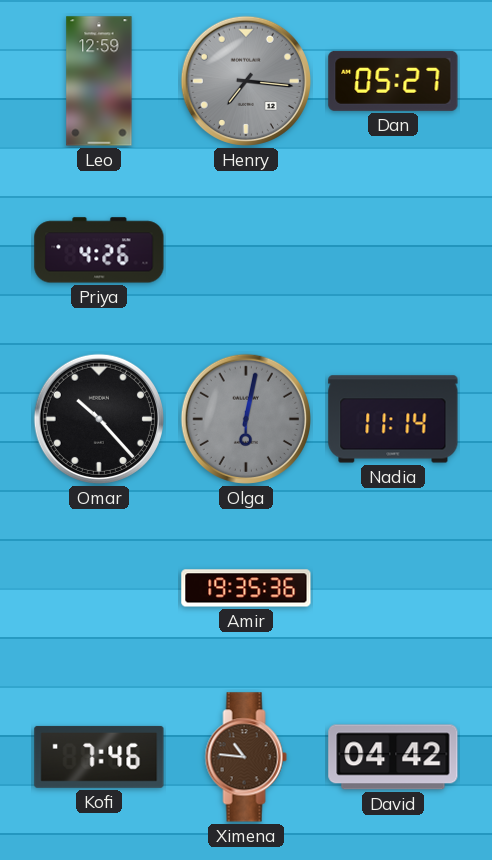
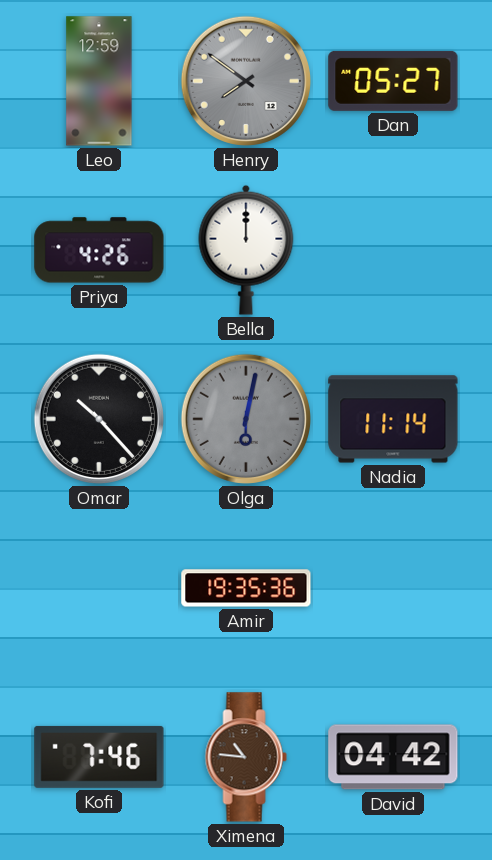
Henry: 7:16 -> 7:51 (246, 81)
Bella: none -> 12:00 (246, 250)
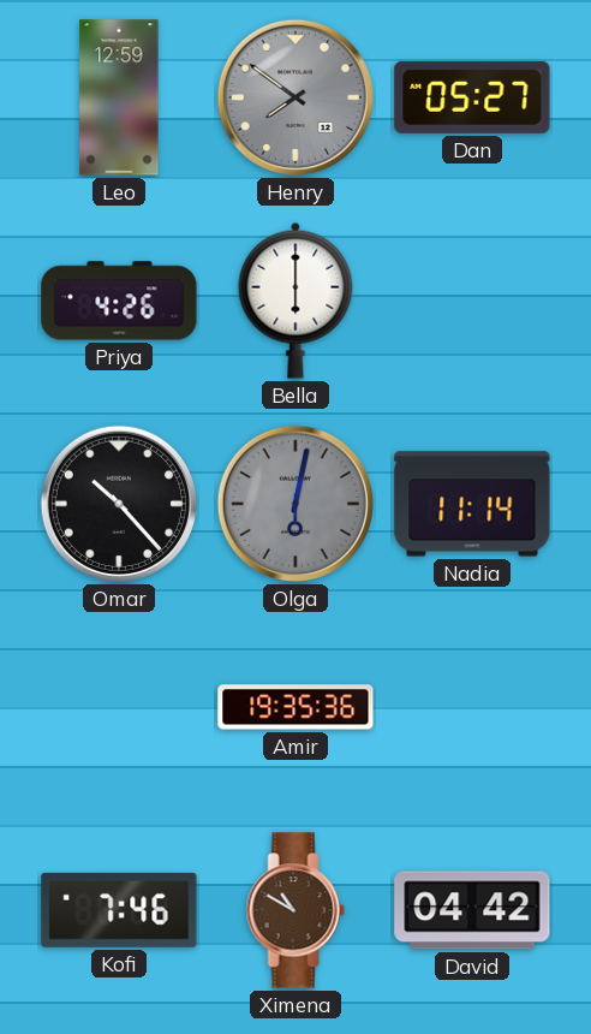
Bella: 12:00 -> 6:00 (295, 301)
Ximena: 10:46 -> 10:50 (295, 910)
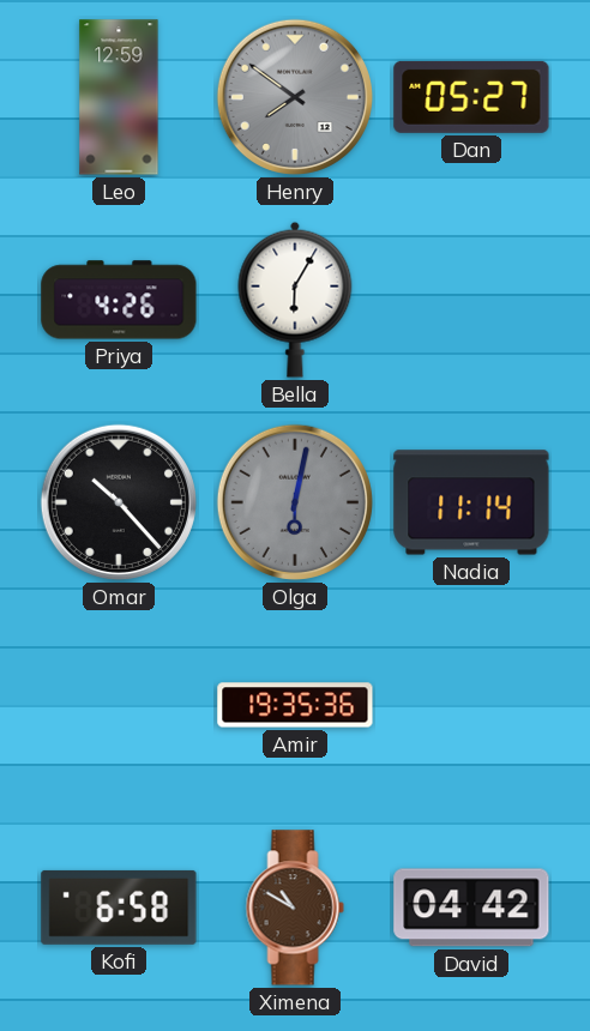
Bella: 6:00 -> 6:05 (295, 300)
Kofi: 7:46 -> 6:58 (119, 908)
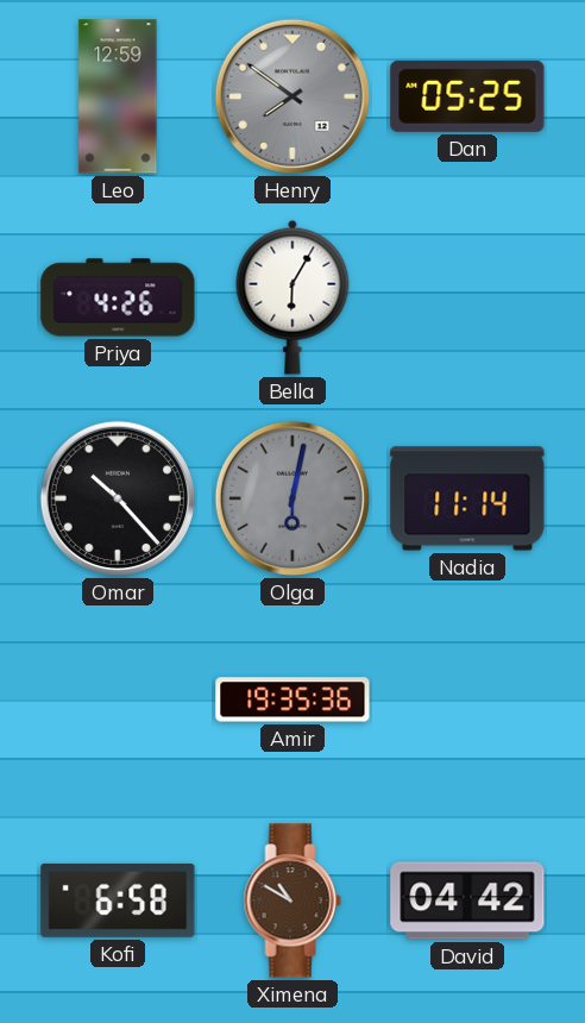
Dan: 05:27 -> 05:25 (467, 96)
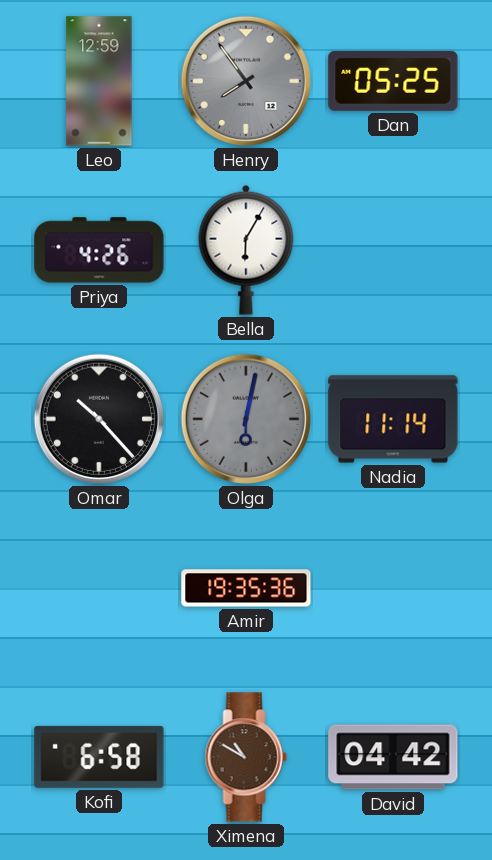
Henry: 7:51 -> 7:54 (246, 81)
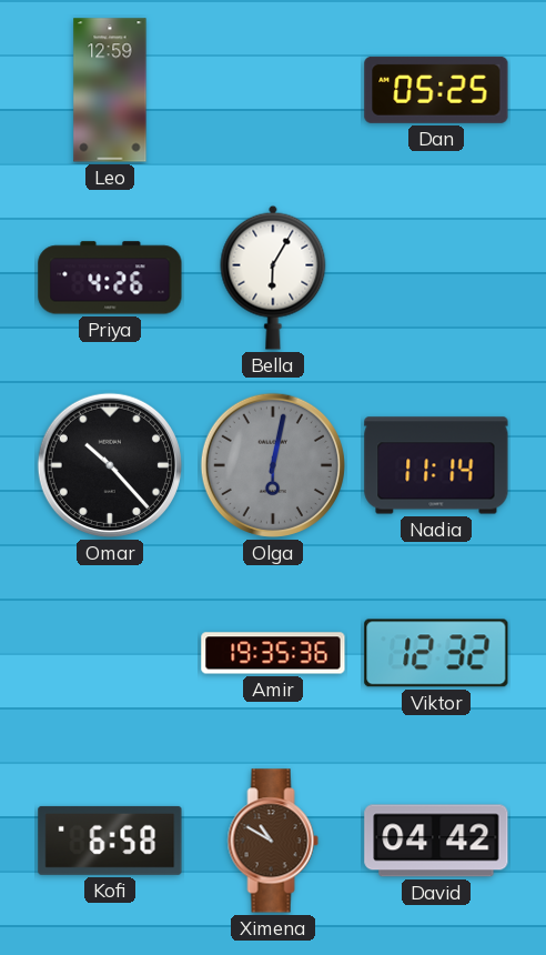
Henry: 7:54 -> none (246, 81)
Viktor: none -> 12:32 (436, 653)
